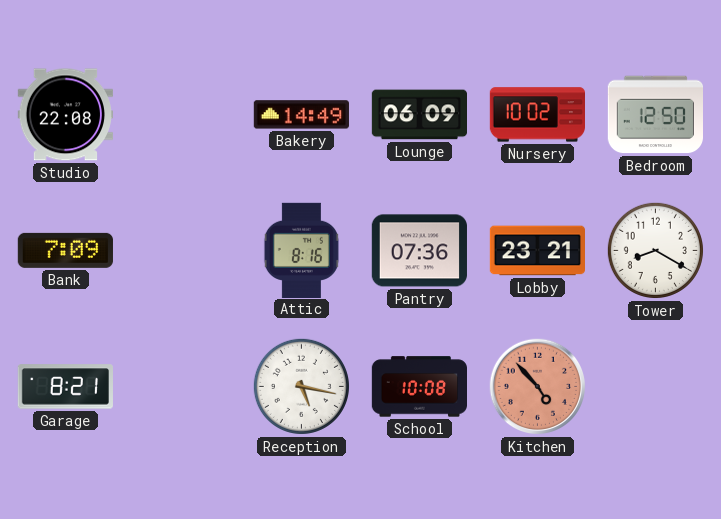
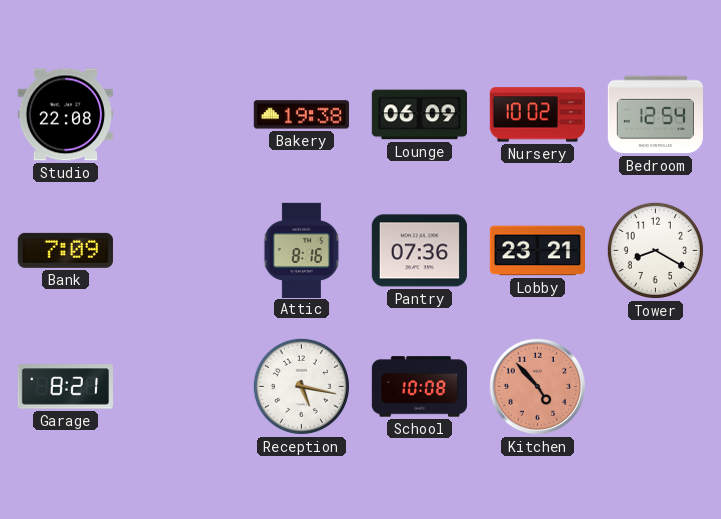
Bakery: 14:49 -> 19:38 (301, 115)
Bedroom: 12:50 -> 12:54 (655, 115)
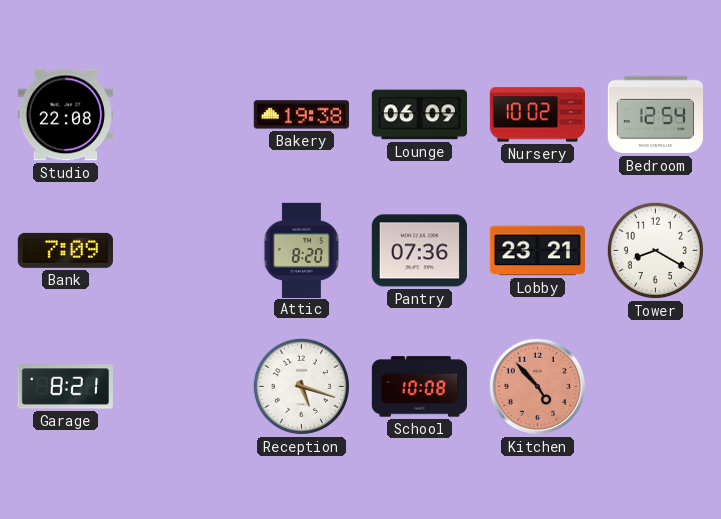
Attic: 8:16 -> 8:20 (301, 250)
Reception: 5:17 -> 5:18 (301, 386)
